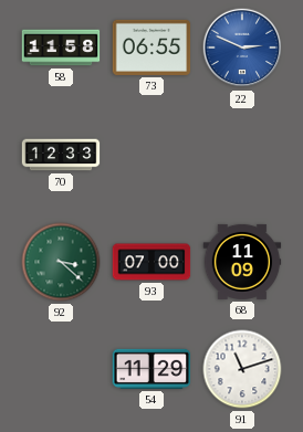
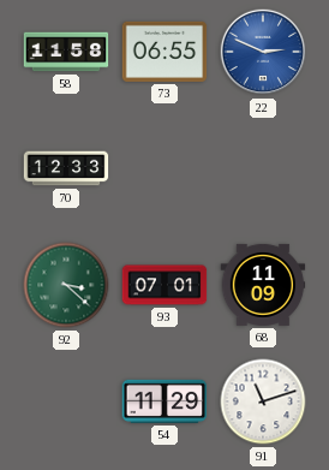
93: 07:00 -> 07:01 (164, 285)
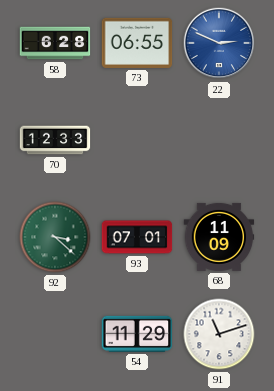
58: 11:58 -> 6:28 (55, 43)
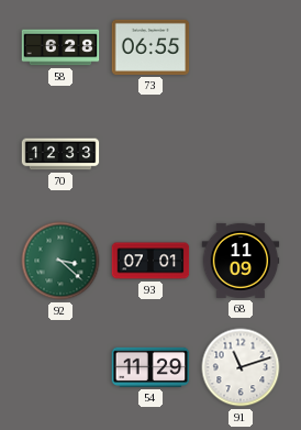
22: 2:49 -> none (219, 43)
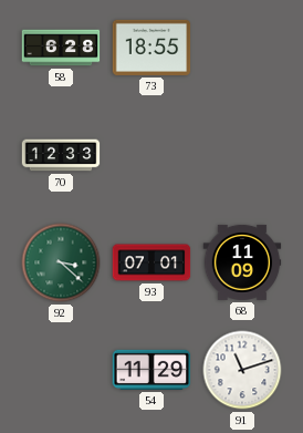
73: 06:55 -> 18:55 (151, 48)
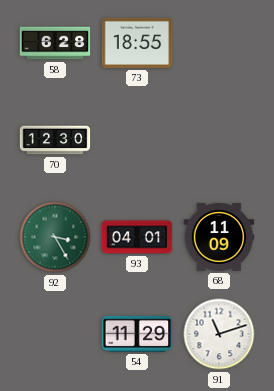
70: 12:33 -> 12:30 (55, 140)
92: 3:22 -> 3:25 (55, 237)
93: 07:01 -> 04:01 (137, 237)
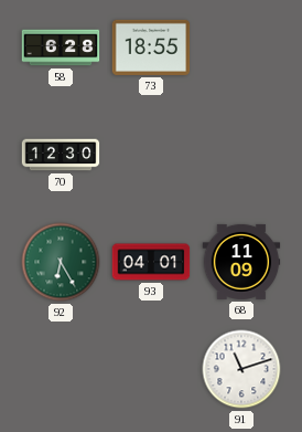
92: 3:25 -> 6:25 (61, 262)
54: 11:29 -> none (137, 334)
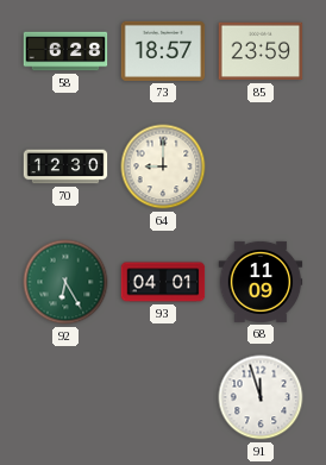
73: 18:55 -> 18:57 (163, 51)
85: none -> 23:59 (261, 51)
64: none -> 9:00 (163, 166)
91: 11:12 -> 11:57 (261, 397)
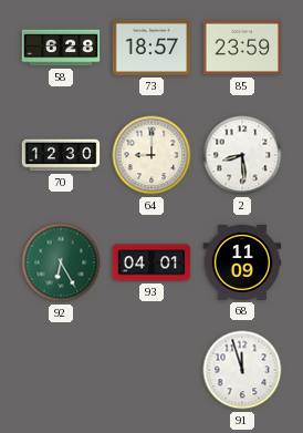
2: none -> 8:29 (242, 155)
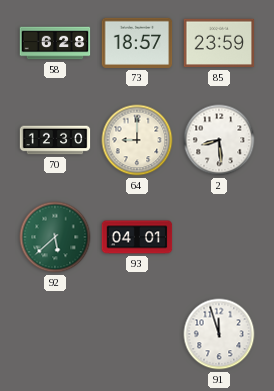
92: 6:25 -> 5:38 (55, 237)
68: 11:09 -> none (242, 262)
